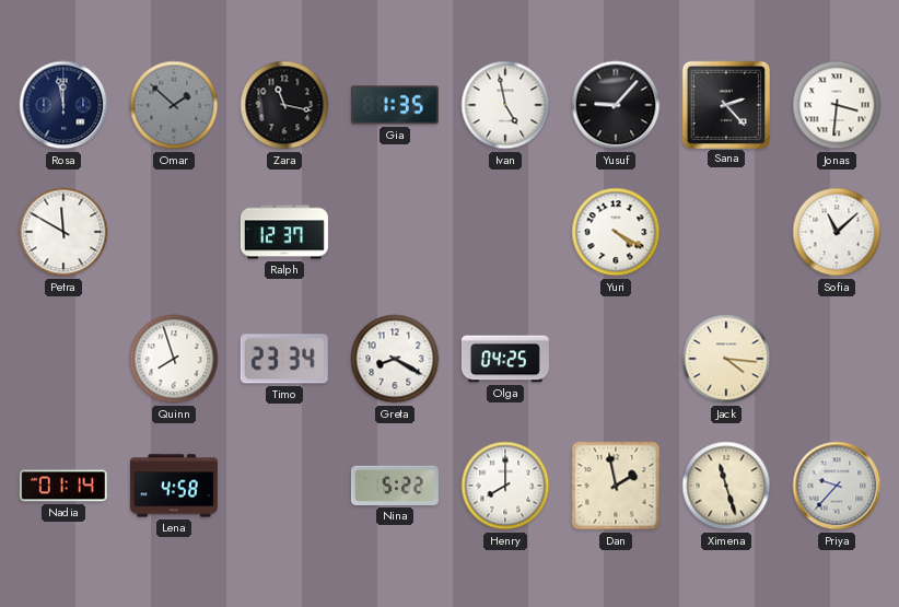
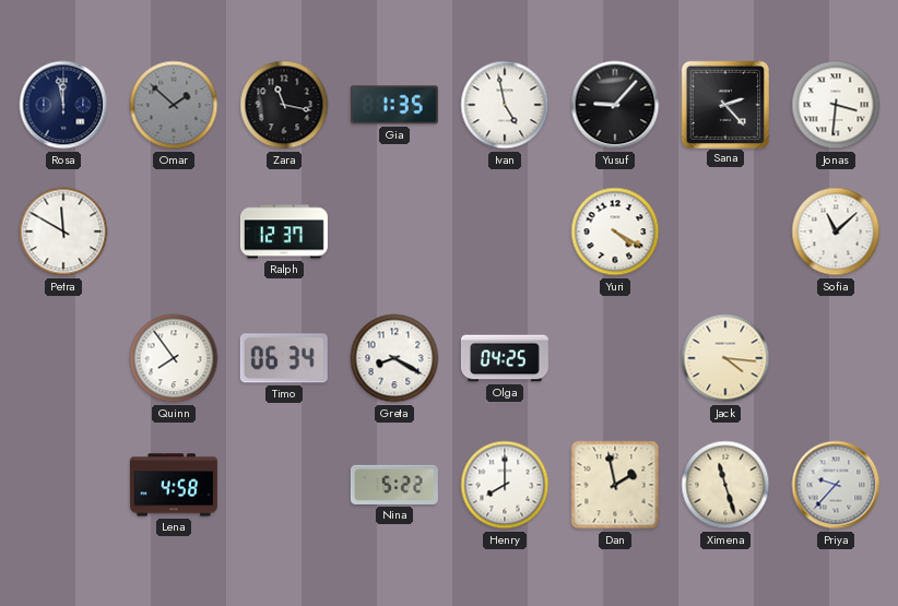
Quinn: 7:57 -> 7:54 (174, 358)
Timo: 23:34 -> 06:34 (284, 358)
Nadia: 01:14 -> none (63, 486)
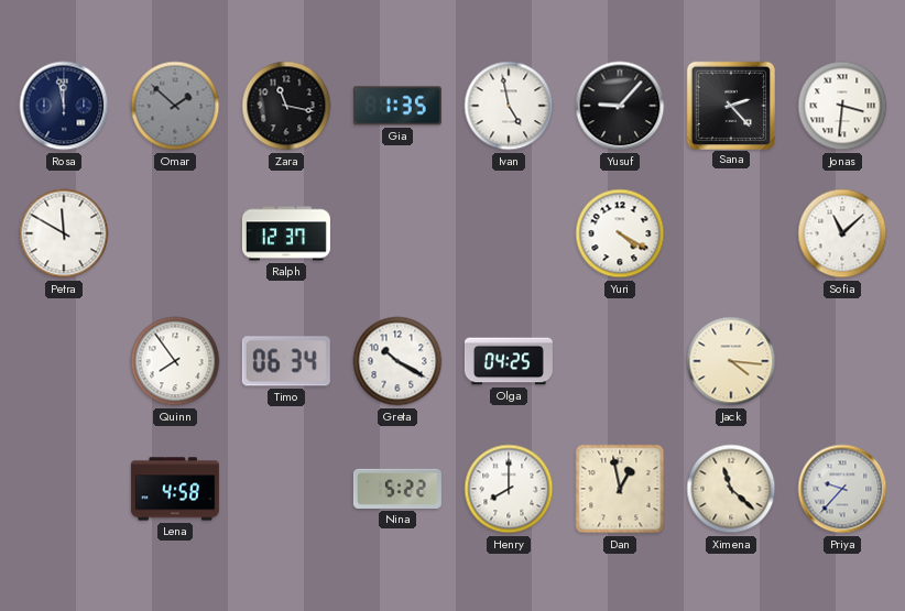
Greta: 8:20 -> 10:20 (397, 361)
Dan: 1:58 -> 12:58 (620, 489)
Ximena: 11:27 -> 11:22 (731, 489)
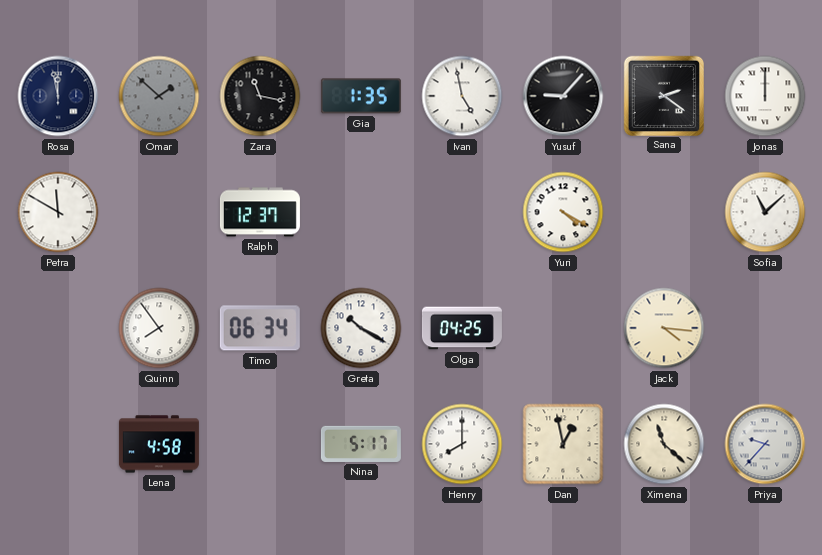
Sana: 2:23 -> 2:21 (663, 95)
Jonas: 3:31 -> 12:00 (765, 96)
Nina: 5:22 -> 5:17 (361, 444)
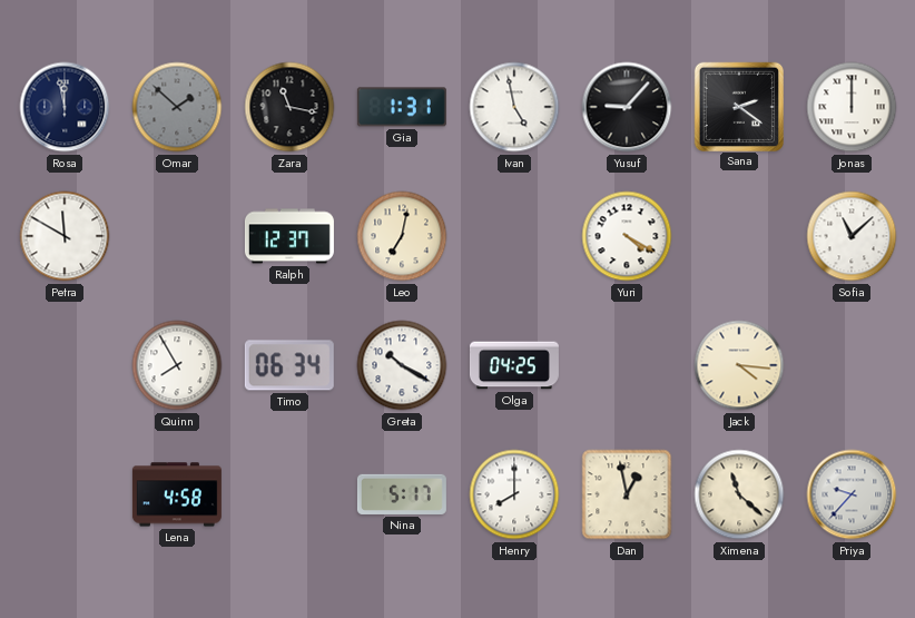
Gia: 1:35 -> 1:31 (402, 107)
Leo: none -> 7:02 (402, 236)
Quinn: 7:54 -> 7:55 (177, 365)
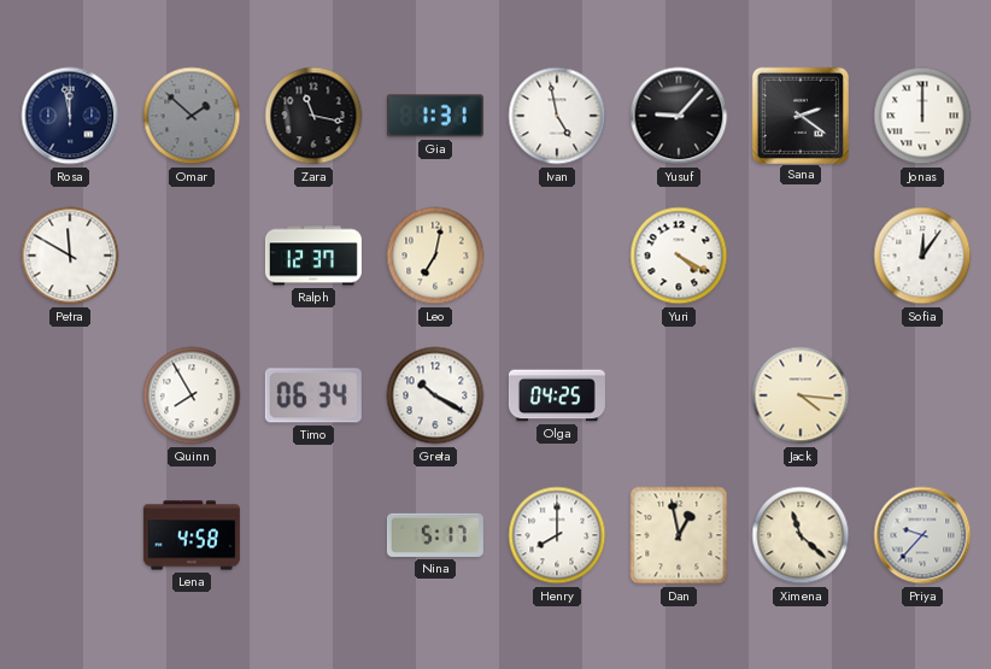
Sofia: 11:08 -> 12:06 (922, 256)
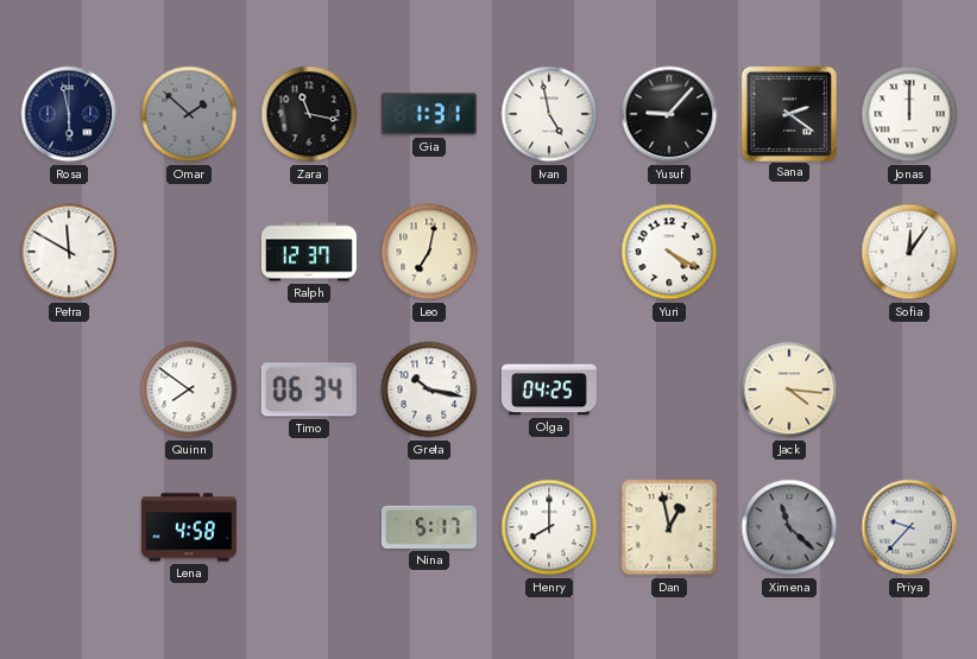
Rosa: 11:58 -> 5:58 (69, 114)
Quinn: 7:55 -> 7:51 (189, 389)
Greta: 10:20 -> 10:17 (429, 389)
Ximena dial: cream -> grey (789, 527)
